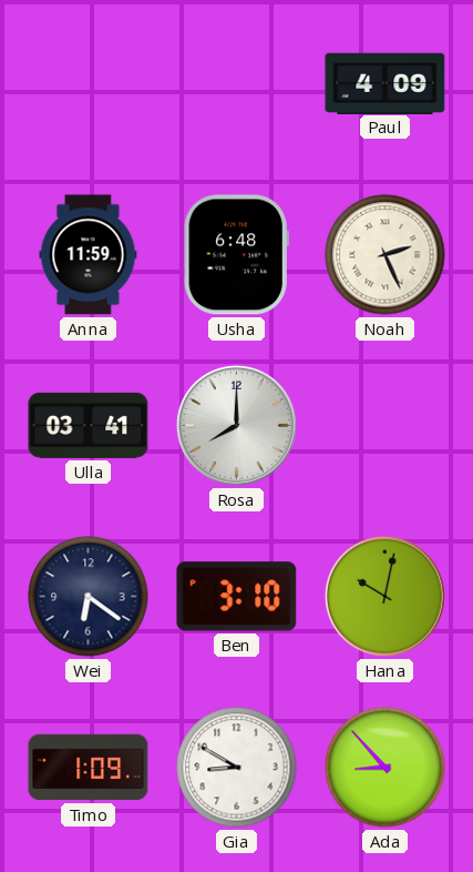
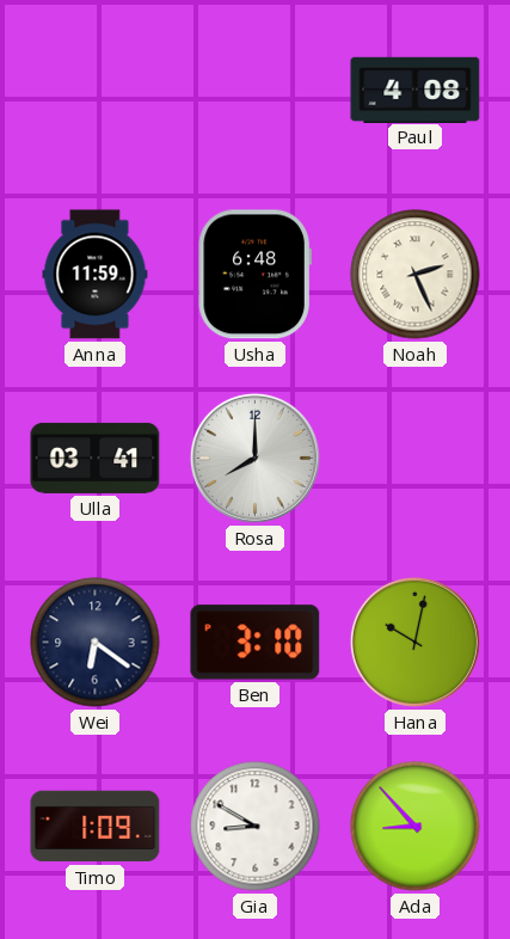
Paul: 4:09 -> 4:08 (416, 90)
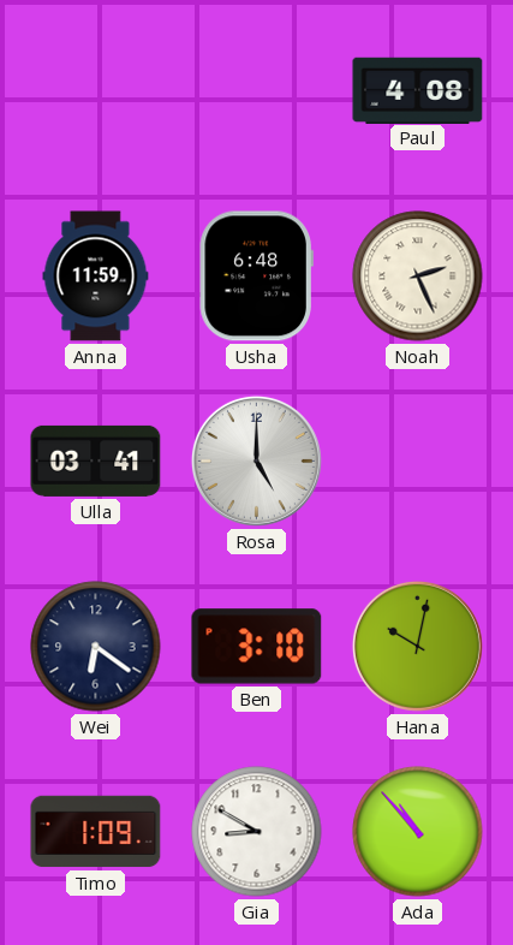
Rosa: 8:00 -> 5:00 (256, 460)
Ada: 8:53 -> 10:53 (418, 832)
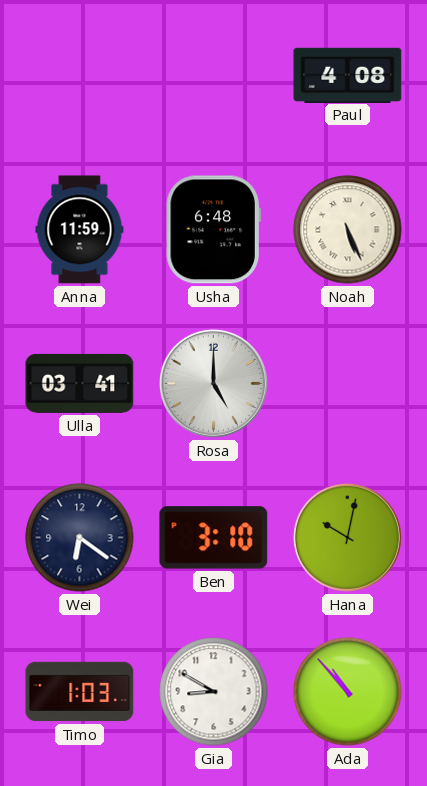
Noah: 2:26 -> 5:26 (348, 230)
Timo: 1:09 -> 1:03 (80, 692)
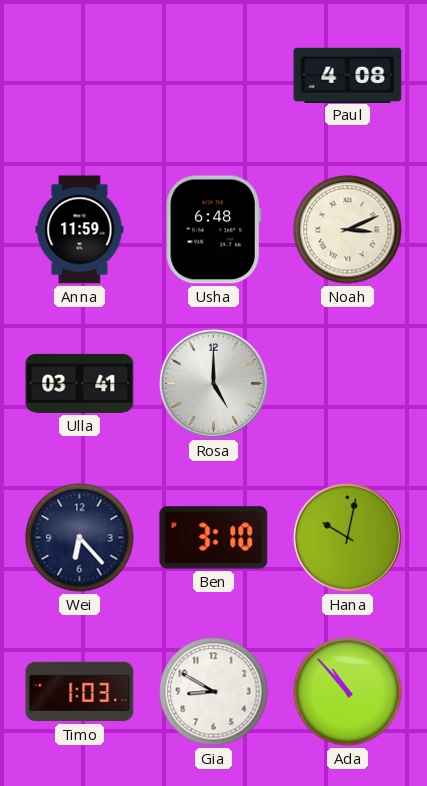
Noah: 5:26 -> 3:11 (348, 230)
Wei: 6:21 -> 6:23 (80, 538)
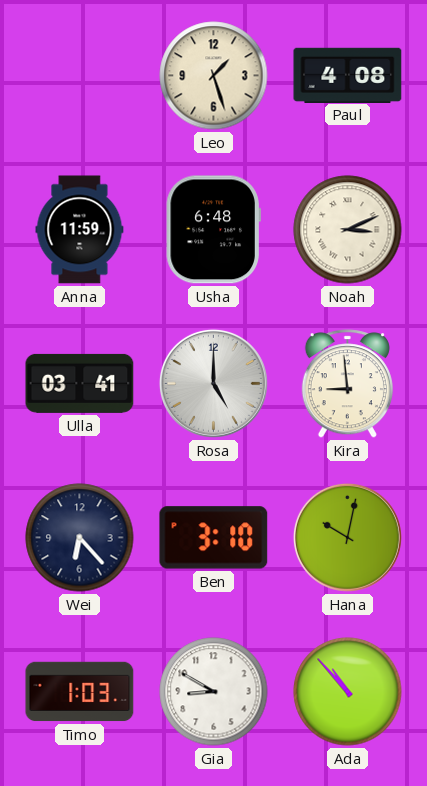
Leo: none -> 1:27 (214, 76)
Kira: none -> 8:59 (347, 384)
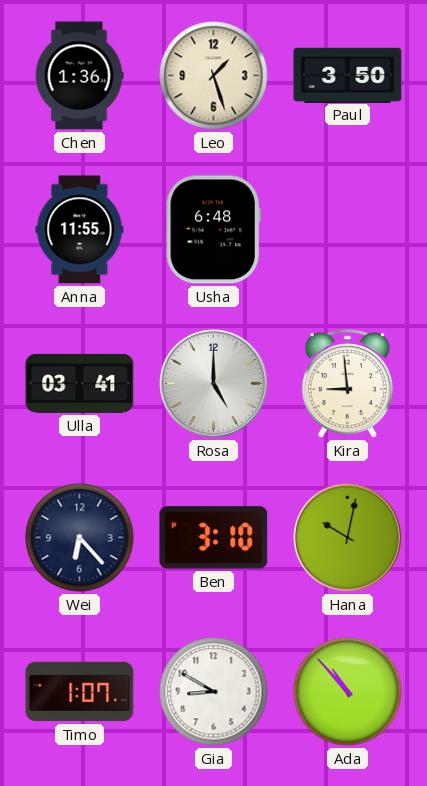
Chen: none -> 1:36 (79, 76)
Paul: 4:08 -> 3:50 (348, 75)
Anna: 11:59 -> 11:55 (80, 230)
Noah: 3:11 -> none (348, 230)
Timo: 1:03 -> 1:07 (80, 692)
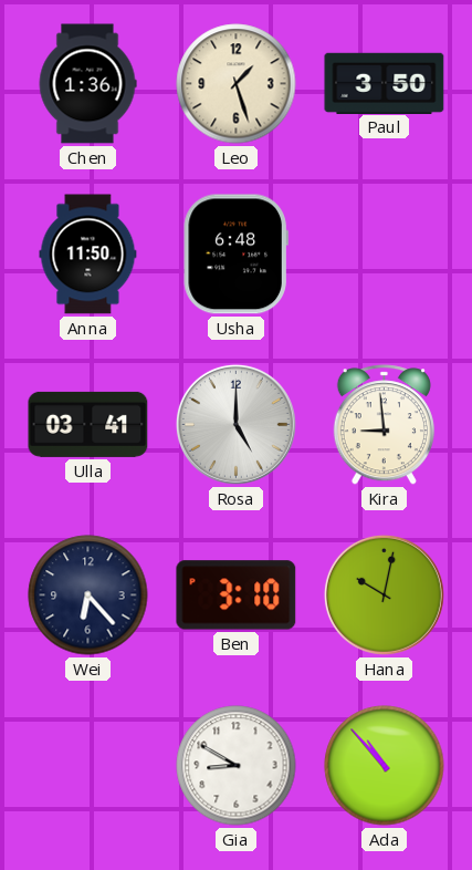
Anna: 11:55 -> 11:50 (88, 255)
Timo: 1:07 -> none (80, 692)
